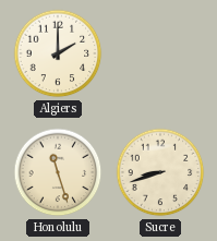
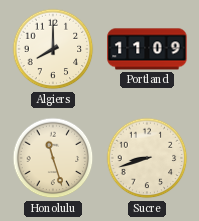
Algiers: 2:00 -> 8:00 (53, 49)
Portland: none -> 11:09 (147, 49)
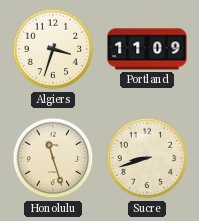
Algiers: 8:00 -> 3:33 (53, 49)
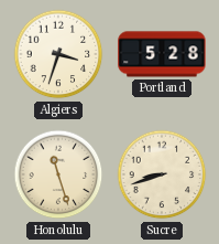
Portland: 11:09 -> 5:28 (162, 54)
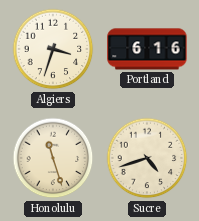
Portland: 5:28 -> 6:16 (147, 49)
Sucre: 8:42 -> 4:42 (147, 158)
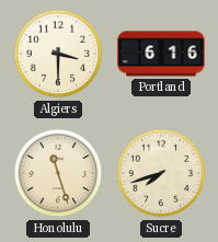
Algiers: 3:33 -> 3:30 (58, 54)
Sucre: 4:42 -> 7:42 (161, 173)
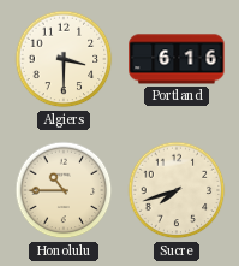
Honolulu: 11:27 -> 10:45 (64, 190)
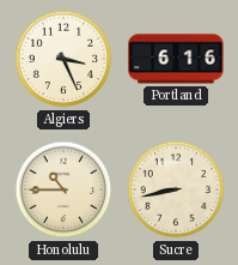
Algiers: 3:30 -> 3:26 (63, 59)
Sucre: 7:42 -> 8:43 (176, 189)
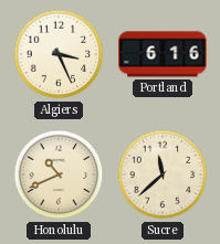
Honolulu: 10:45 -> 10:41 (59, 174)
Sucre: 8:43 -> 11:38 (163, 174)
